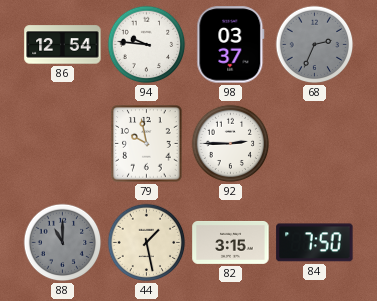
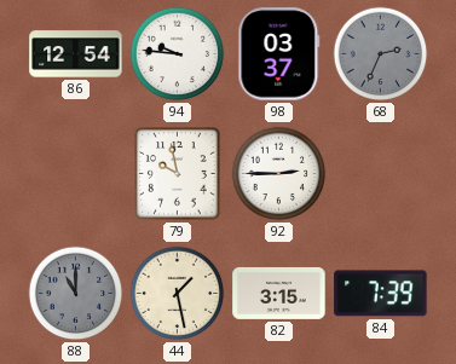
84: 7:50 -> 7:39 (381, 294)
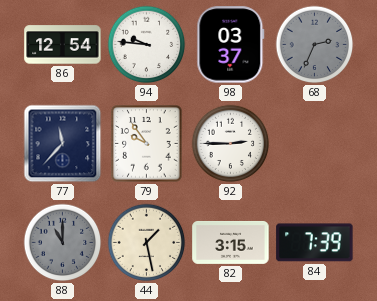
77: none -> 11:37 (63, 144)
79: 9:58 -> 9:54 (147, 144)
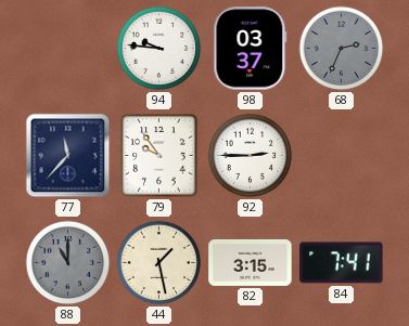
86: 12:54 -> none (63, 45)
84: 7:39 -> 7:41 (342, 263)
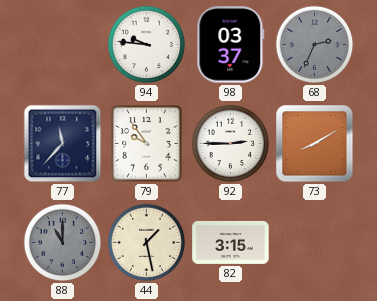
73: none -> 8:10 (315, 144)
84: 7:41 -> none (342, 263)
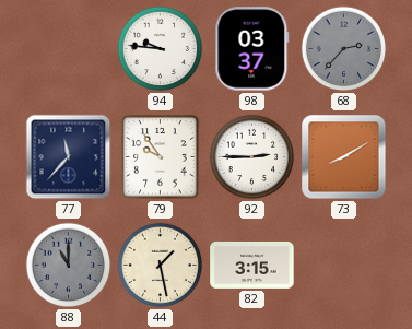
68: 2:34 -> 2:37 (344, 49)
